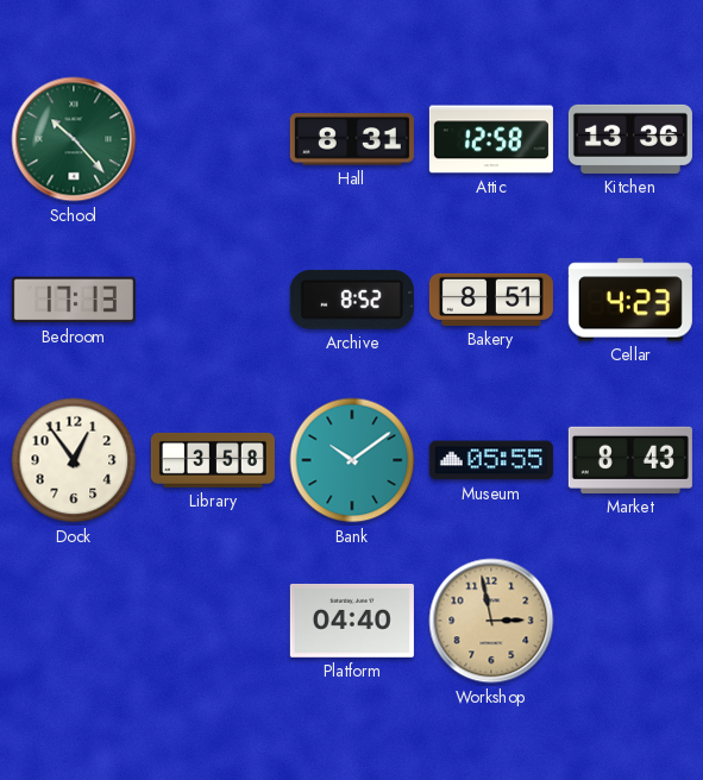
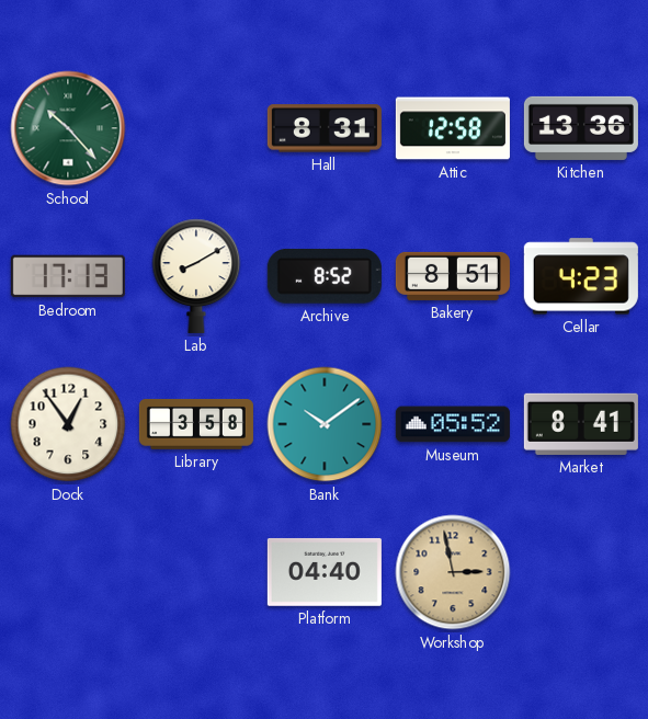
Lab: none -> 8:10 (196, 276)
Museum: 05:55 -> 05:52 (453, 424)
Market: 8:43 -> 8:41 (581, 424)
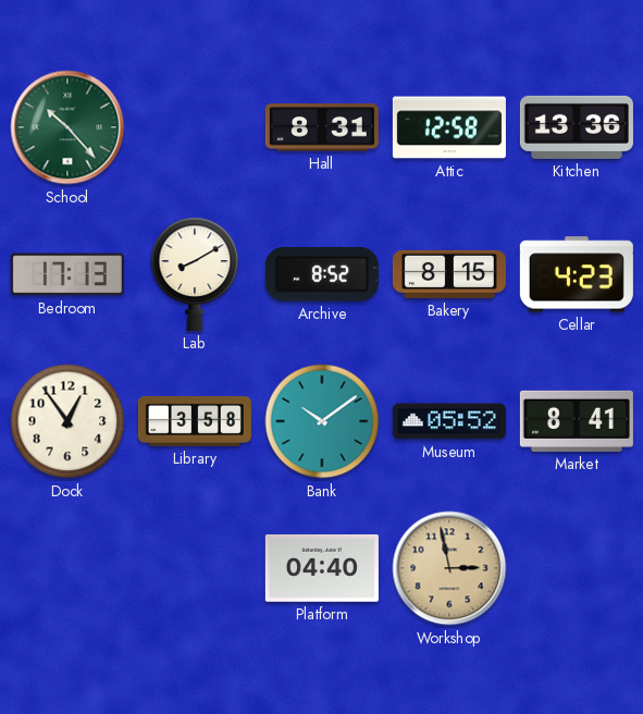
Bakery: 8:51 -> 8:15 (449, 274)
